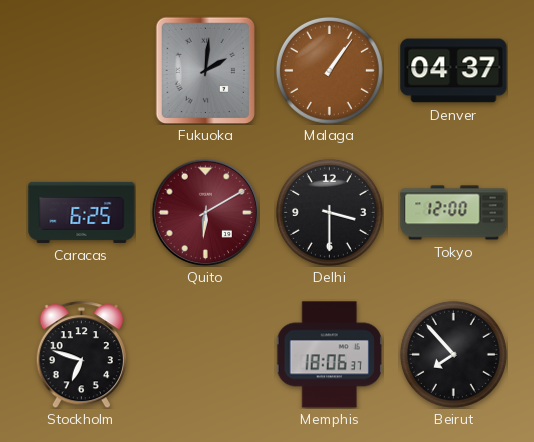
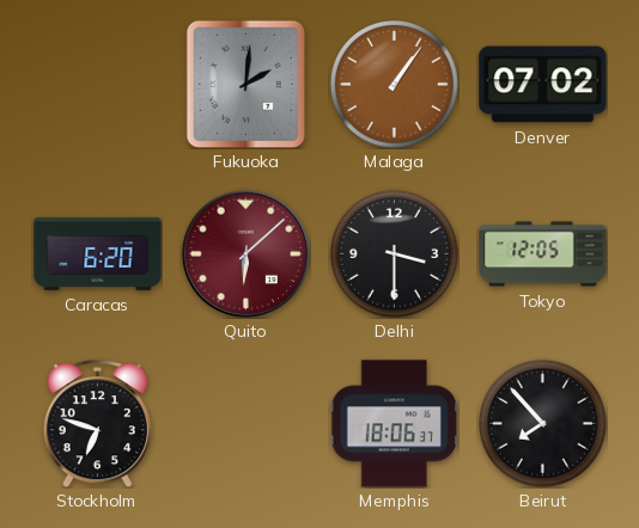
Denver: 04:37 -> 07:02 (543, 85)
Caracas: 6:25 -> 6:20 (98, 253)
Quito: 6:10 -> 6:08 (245, 253)
Tokyo: 12:00 -> 12:05 (543, 254)
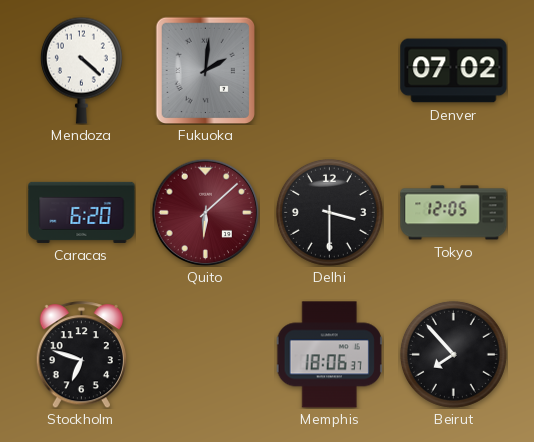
Mendoza: none -> 4:22 (81, 70)
Malaga: 1:06 -> none (394, 84)
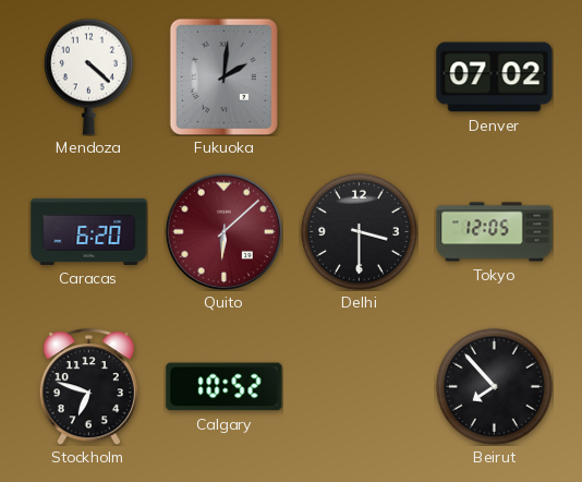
Calgary: none -> 10:52 (225, 387)
Memphis: 18:06 -> none (329, 355)
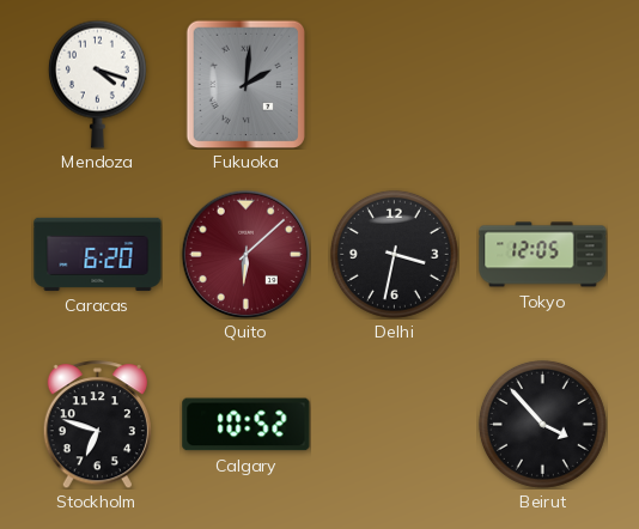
Mendoza: 4:22 -> 4:18 (97, 84)
Denver: 07:02 -> none (495, 77)
Delhi: 3:30 -> 3:32 (394, 254)
Beirut: 7:53 -> 3:53 (542, 424)
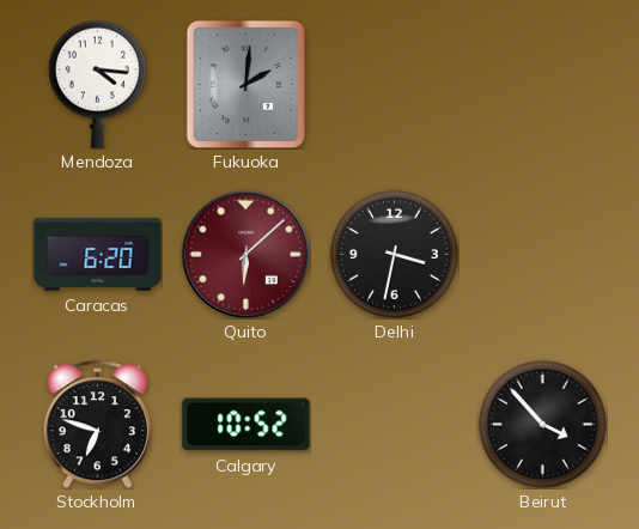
Mendoza: 4:18 -> 4:16 (97, 84)
Tokyo: 12:05 -> none (543, 255)
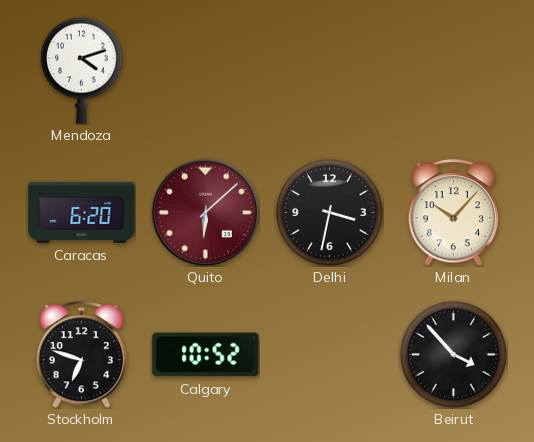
Mendoza: 4:16 -> 4:12 (81, 70)
Fukuoka: 2:01 -> none (245, 84)
Milan: none -> 10:07 (453, 213)
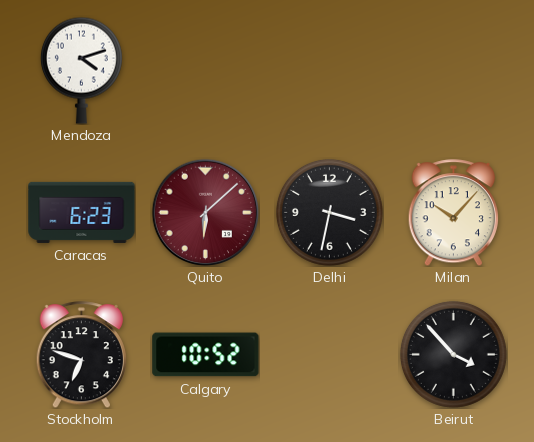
Caracas: 6:20 -> 6:23 (82, 212)
